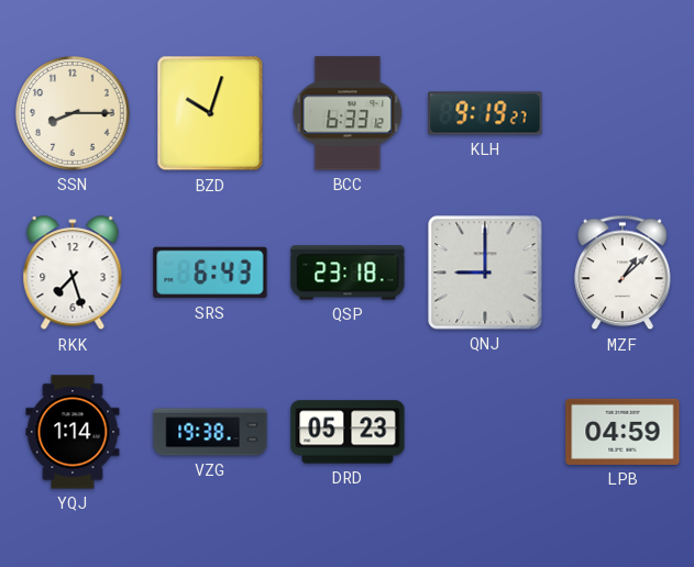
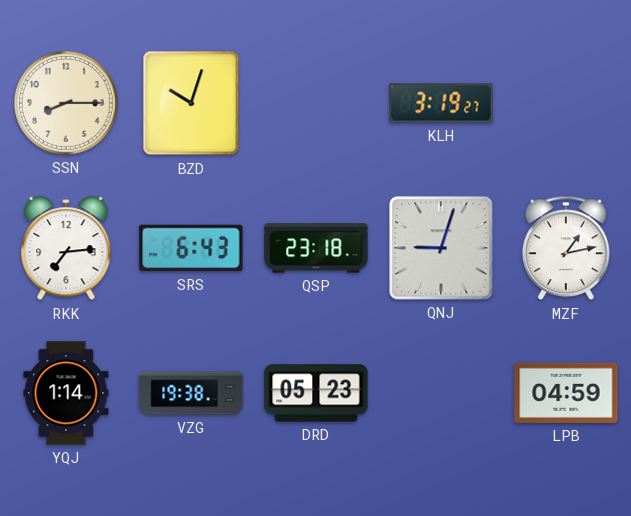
BCC: 6:33 -> none (348, 113)
KLH: 9:19 -> 3:19 (441, 103)
RKK: 7:27 -> 7:14 (66, 249)
QNJ: 9:00 -> 9:03 (441, 248)
MZF: 1:08 -> 1:13 (567, 248)
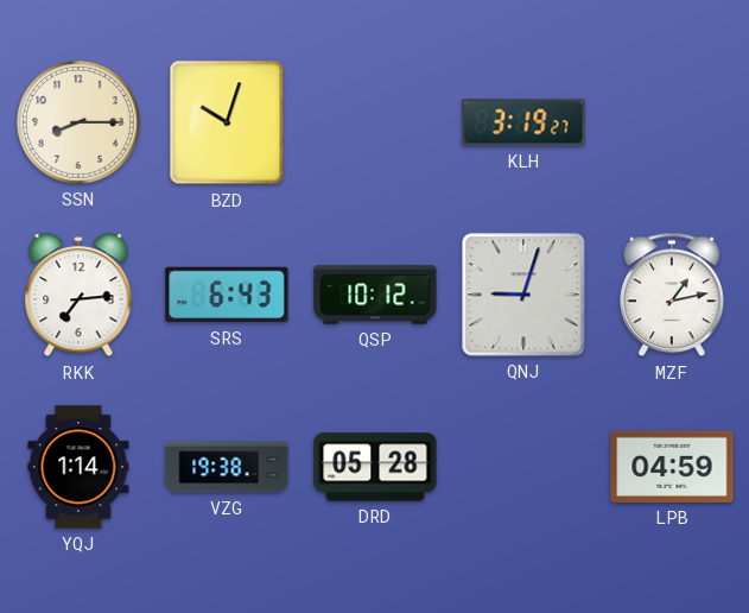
QSP: 23:18 -> 10:12 (375, 295)
DRD: 05:23 -> 05:28 (375, 467)
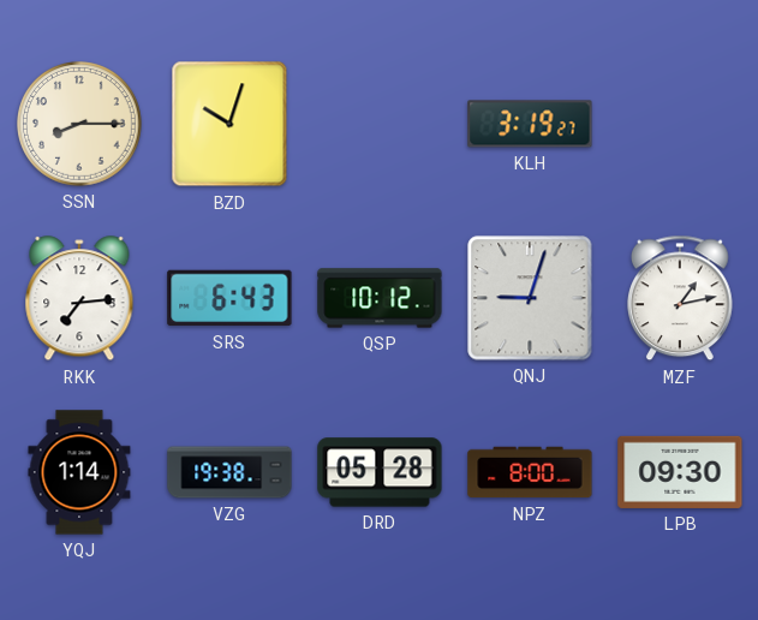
NPZ: none -> 8:00 (530, 472)
LPB: 04:59 -> 09:30 (680, 472)
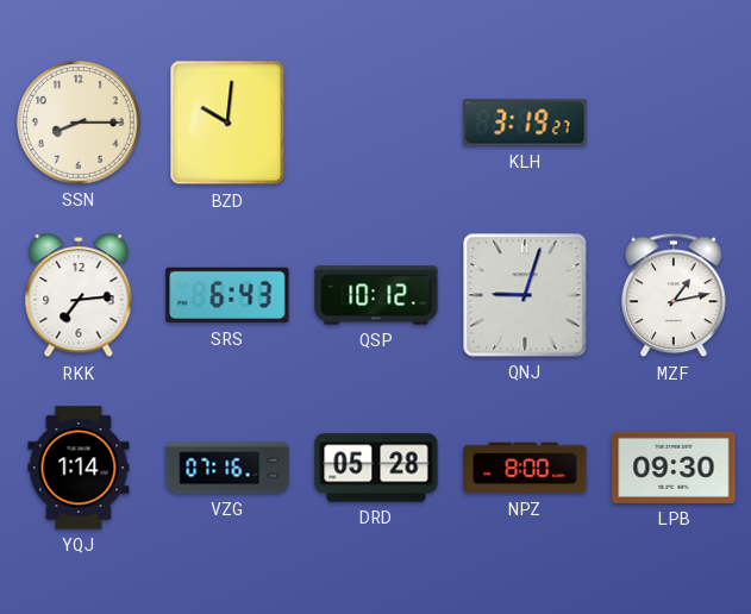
BZD: 10:03 -> 10:01 (227, 123)
VZG: 19:38 -> 07:16 (227, 468)
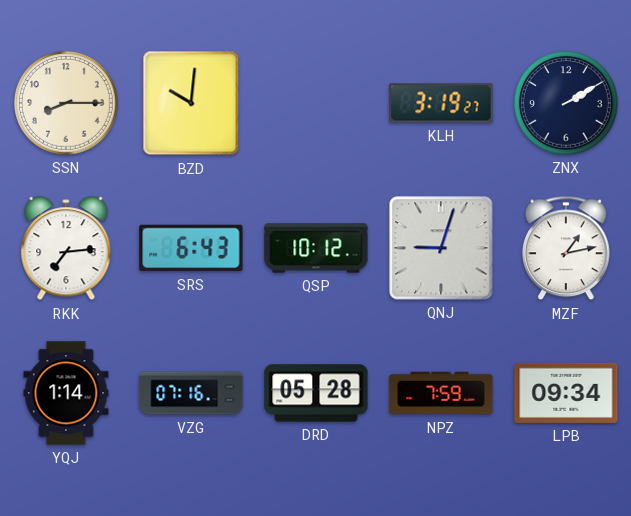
ZNX: none -> 2:10 (567, 104)
NPZ: 8:00 -> 7:59 (441, 393)
LPB: 09:30 -> 09:34 (566, 393)
